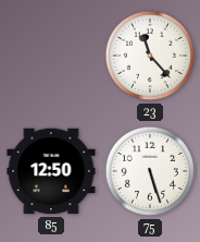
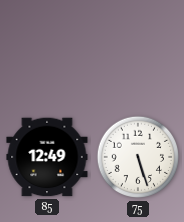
23: 11:23 -> none (150, 56)
85: 12:50 -> 12:49 (47, 157)
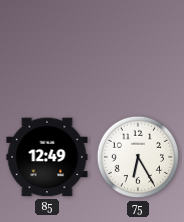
75: 5:27 -> 6:25 (138, 157)
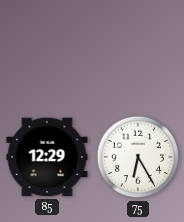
85: 12:49 -> 12:29 (47, 157)
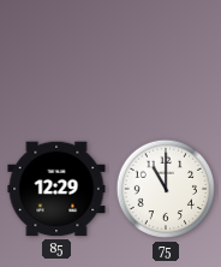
75: 6:25 -> 11:00 (166, 189)
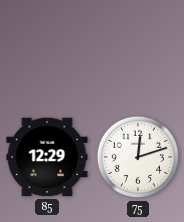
75: 11:00 -> 12:12 (138, 157)
